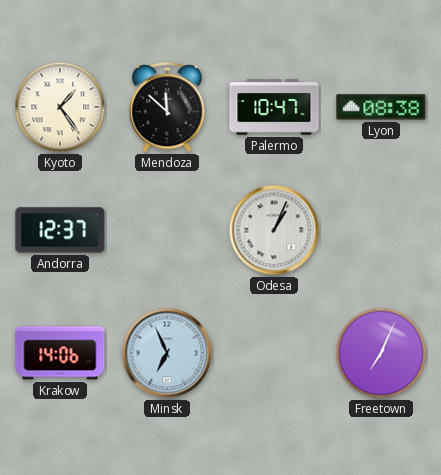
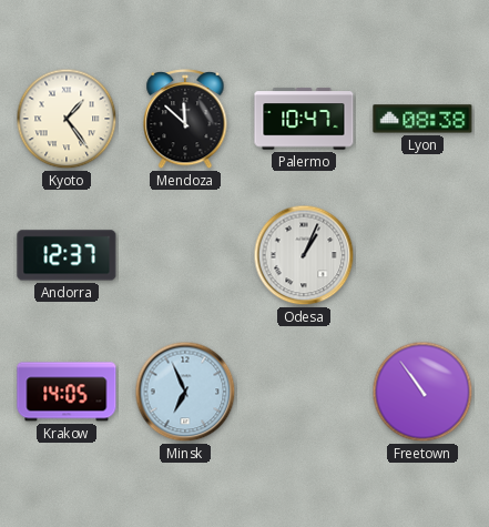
Krakow: 14:06 -> 14:05 (67, 392)
Freetown: 7:04 -> 10:54 (422, 392)
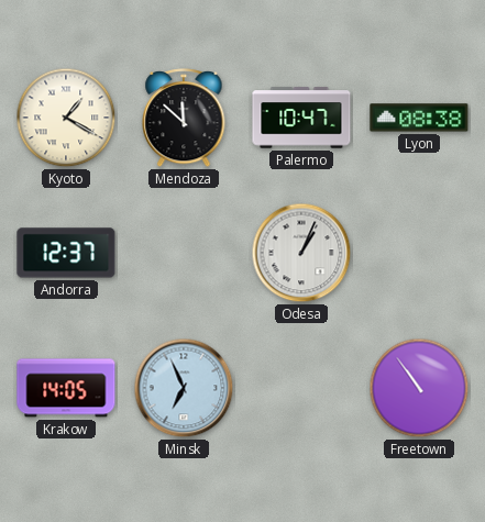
Kyoto: 1:24 -> 1:20 (66, 118)
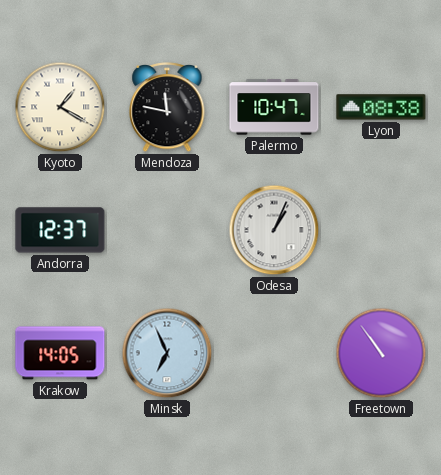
Mendoza: 11:52 -> 11:47 (167, 108)
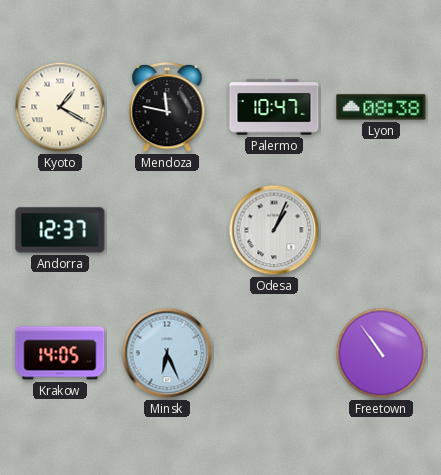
Minsk: 6:56 -> 6:26 (167, 353)
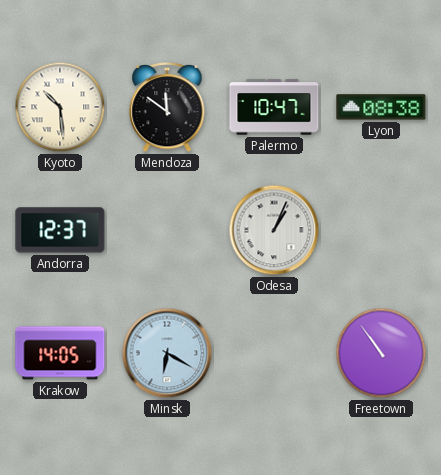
Kyoto: 1:20 -> 10:29 (60, 107)
Mendoza: 11:47 -> 11:51 (167, 108)
Minsk: 6:26 -> 6:20 (167, 353)
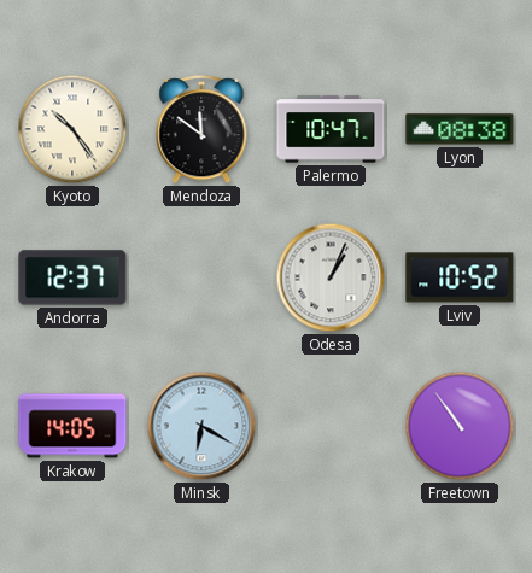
Kyoto: 10:29 -> 10:24 (72, 129)
Lviv: none -> 10:52 (460, 277)
